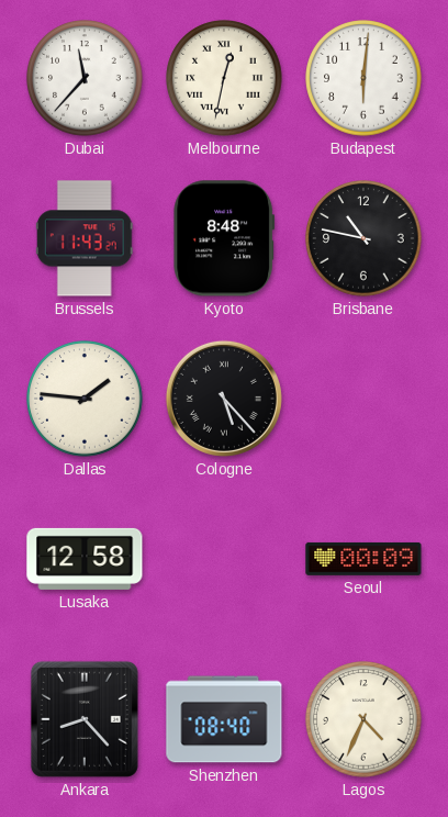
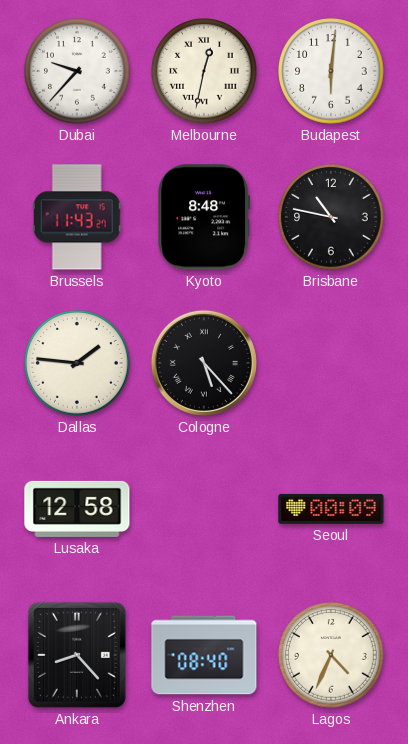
Dubai: 11:37 -> 9:37 (77, 71)
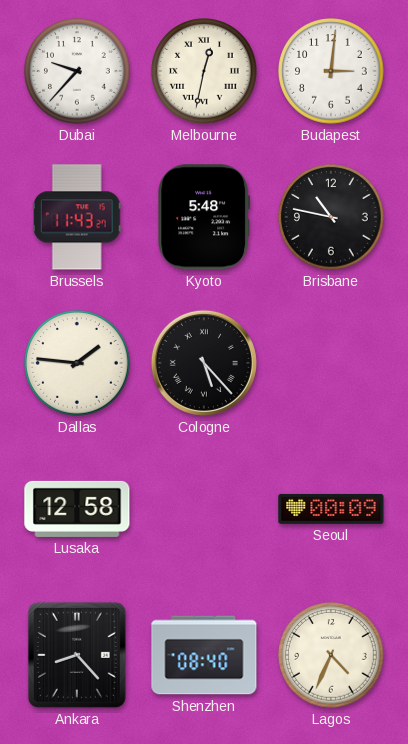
Budapest: 6:01 -> 3:01 (331, 71)
Kyoto: 8:48 -> 5:48 (204, 217)
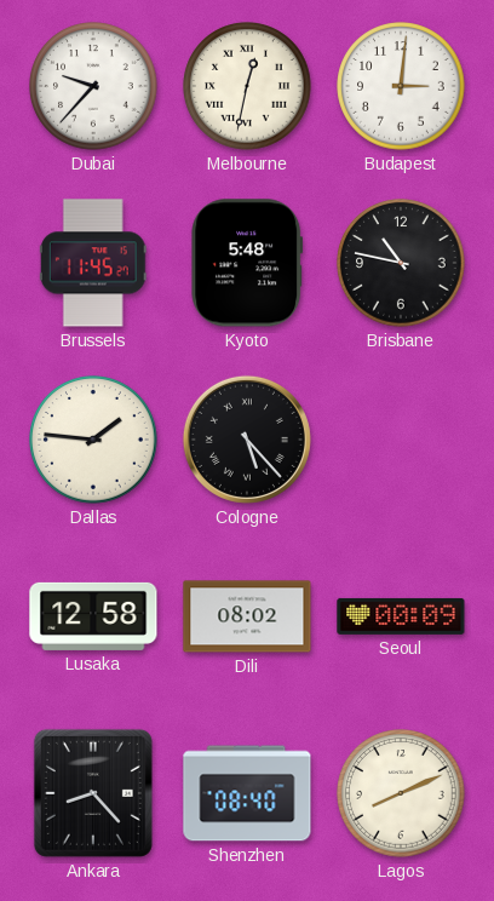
Brussels: 11:43 -> 11:45 (93, 263)
Dili: none -> 08:02 (247, 616)
Lagos: 4:34 -> 8:11 (401, 793)
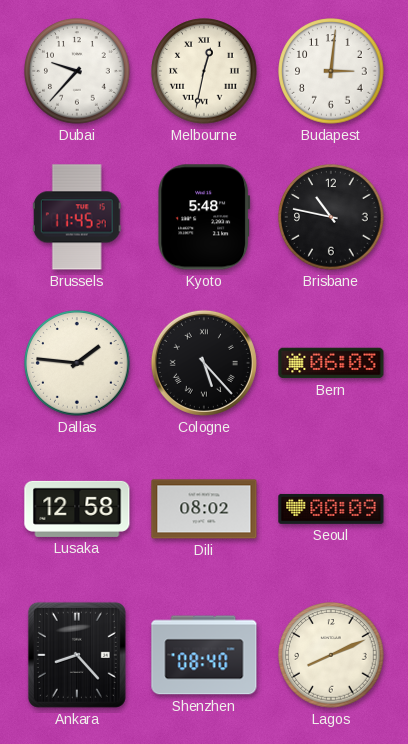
Bern: none -> 06:03 (331, 363)
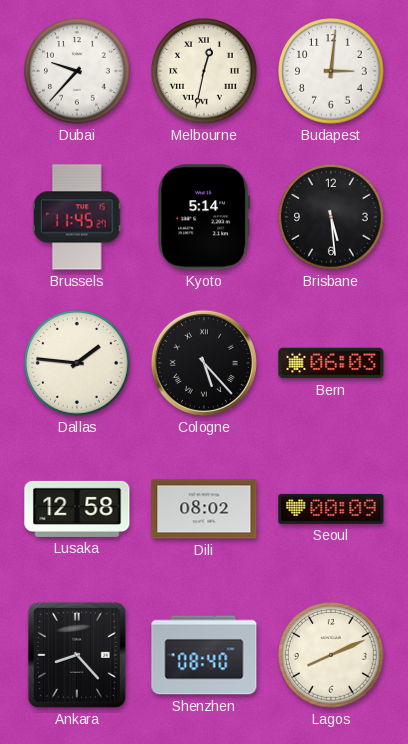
Kyoto: 5:48 -> 5:14 (204, 217)
Brisbane: 10:47 -> 5:29 (331, 217)
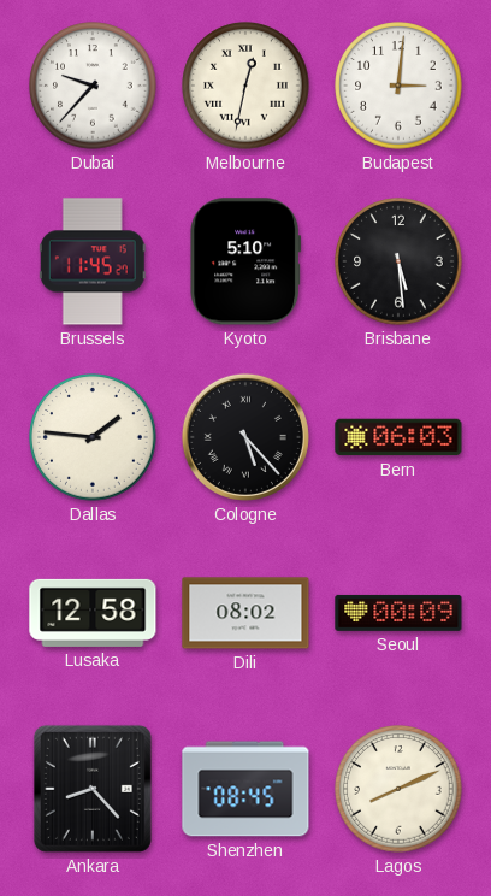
Kyoto: 5:14 -> 5:10 (245, 261)
Shenzhen: 08:40 -> 08:45 (245, 789)
